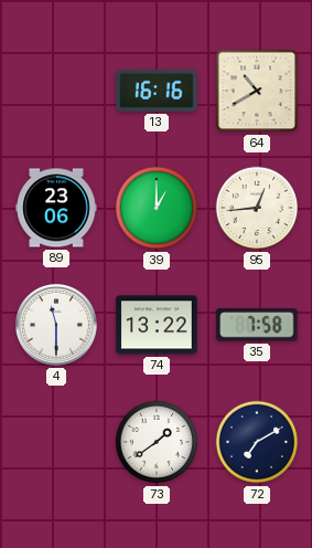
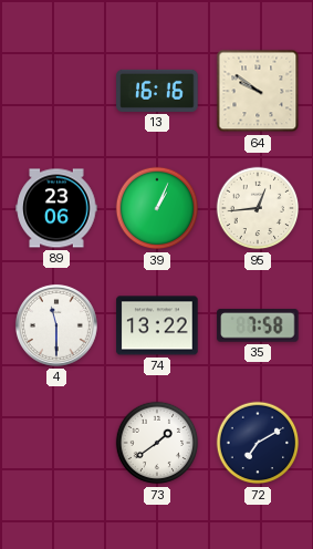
64: 10:40 -> 9:51 (258, 91)
39: 1:00 -> 1:04 (157, 208)
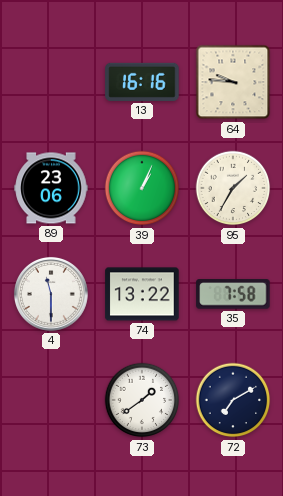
64: 9:51 -> 9:46 (233, 82)
95: 12:44 -> 1:35 (233, 188)
